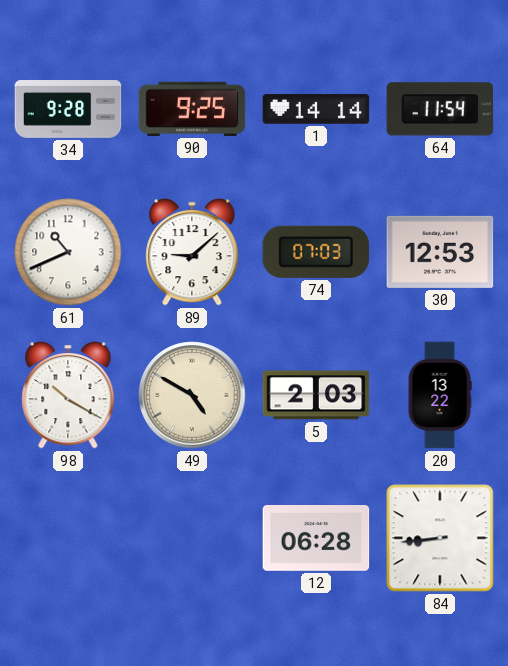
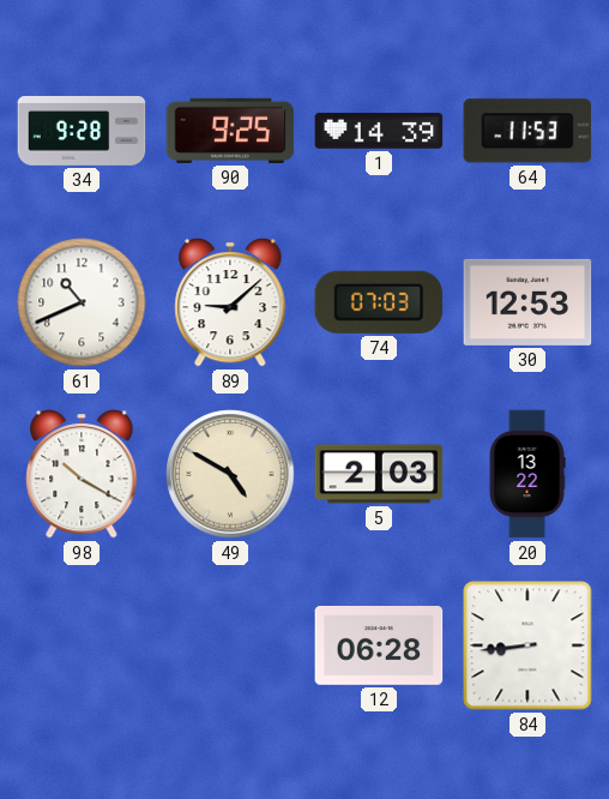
1: 14:14 -> 14:39 (379, 131)
64: 11:54 -> 11:53 (527, 131)
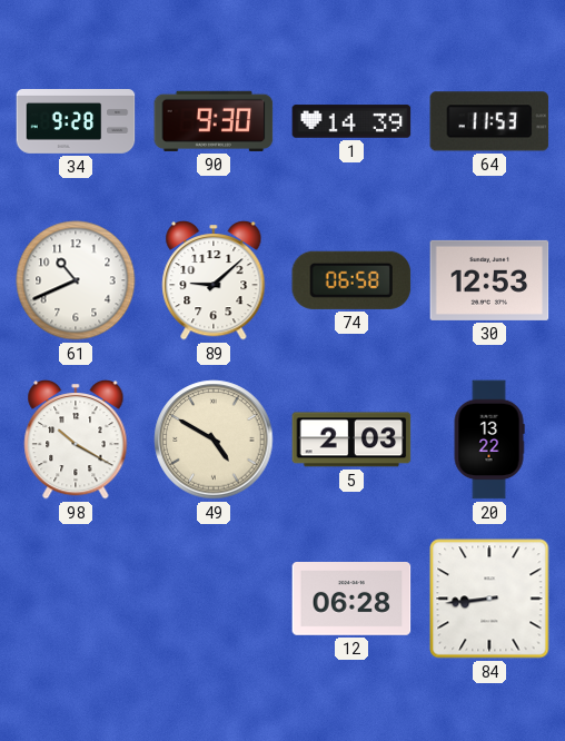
90: 9:25 -> 9:30 (214, 121)
74: 07:03 -> 06:58 (351, 280)
